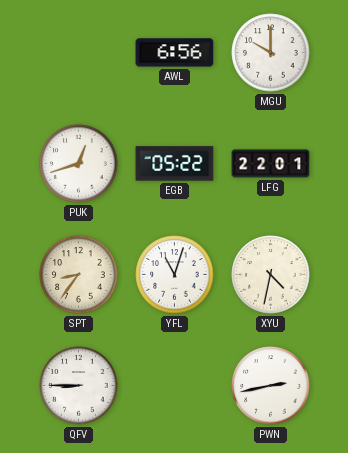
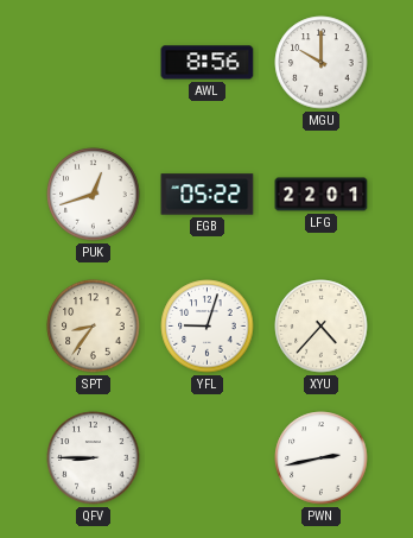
AWL: 6:56 -> 8:56 (208, 63)
YFL: 11:03 -> 9:03 (208, 327)
XYU: 4:32 -> 4:37 (322, 327)
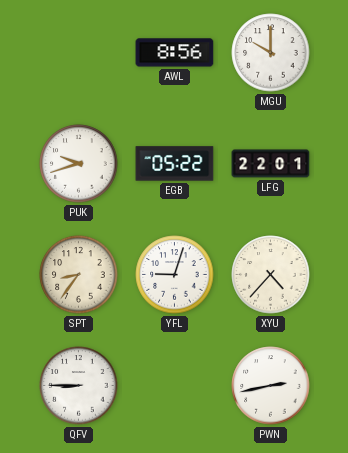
PUK: 12:42 -> 9:42 (79, 164)
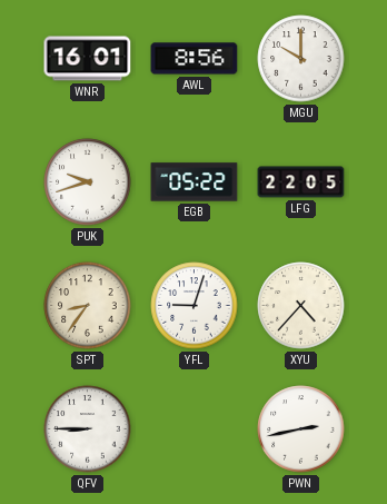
WNR: none -> 16:01 (88, 59)
LFG: 22:01 -> 22:05 (301, 182)
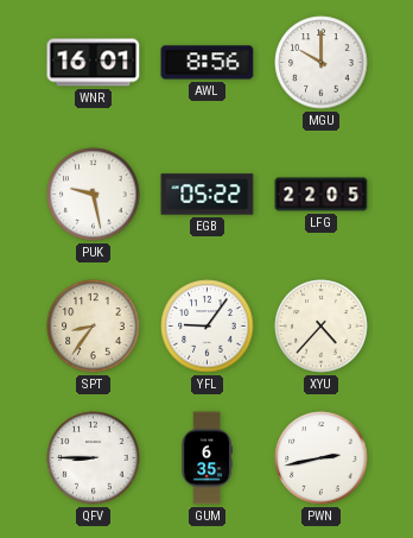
PUK: 9:42 -> 9:28 (94, 195)
YFL: 9:03 -> 9:06 (208, 327)
GUM: none -> 6:35 (206, 458)
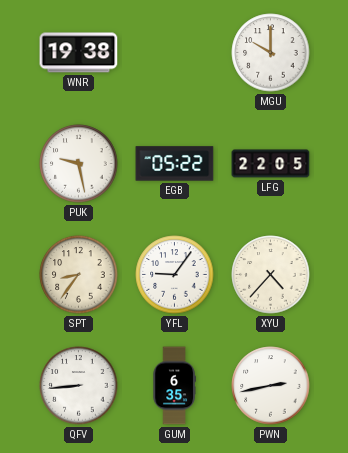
WNR: 16:01 -> 19:38 (79, 53)
AWL: 8:56 -> none (208, 63)
QFV: 8:45 -> 8:44 (79, 386)
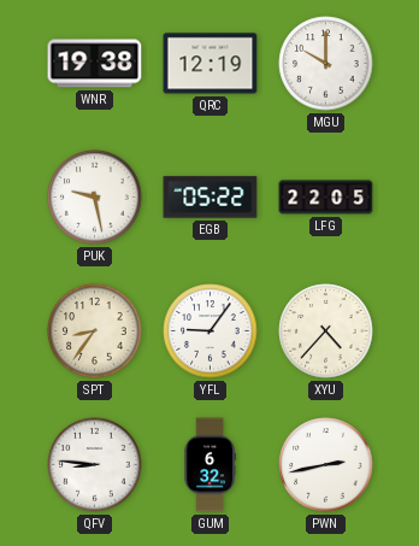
QRC: none -> 12:19 (211, 64)
QFV: 8:44 -> 8:46 (95, 465)
GUM: 6:35 -> 6:32 (209, 465)
